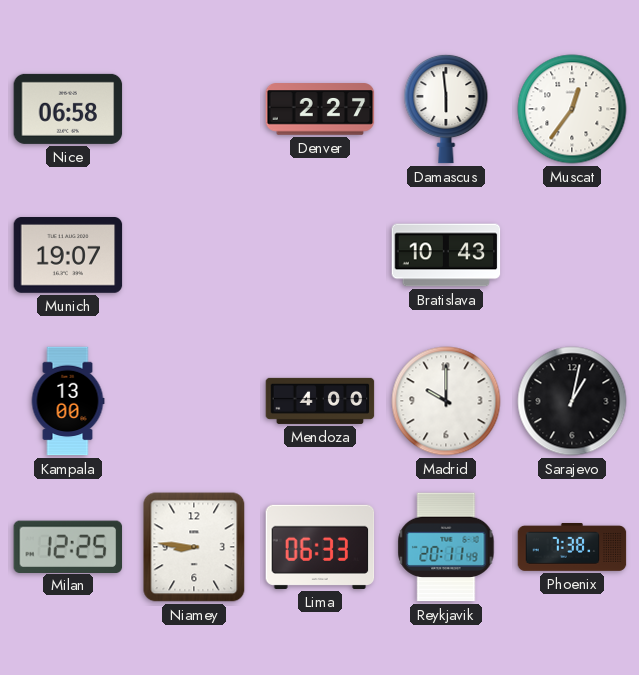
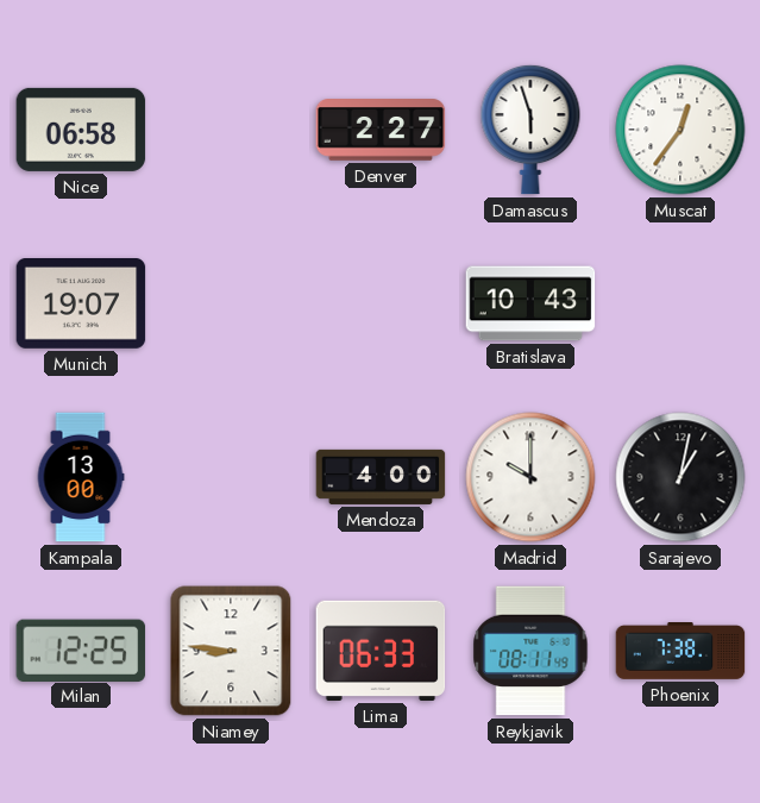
Damascus: 5:59 -> 5:57 (530, 130)
Reykjavik: 20:11 -> 08:11 (530, 651)
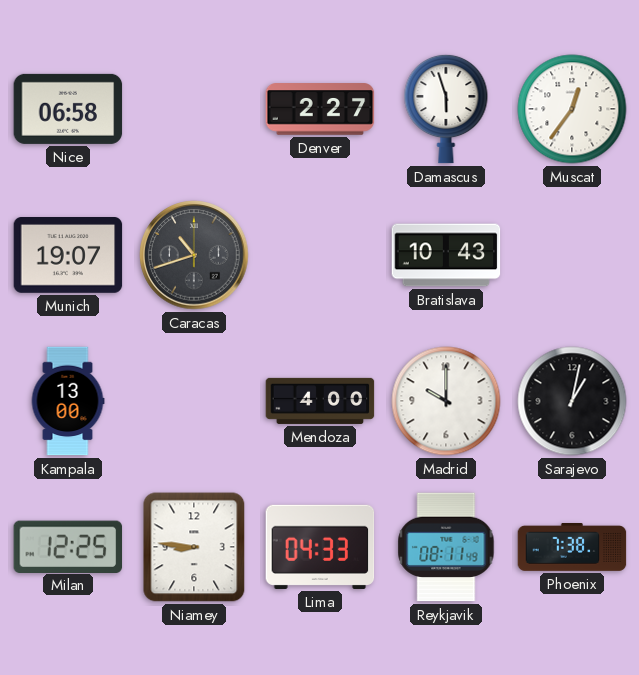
Caracas: none -> 10:42 (194, 255)
Lima: 06:33 -> 04:33 (320, 547)
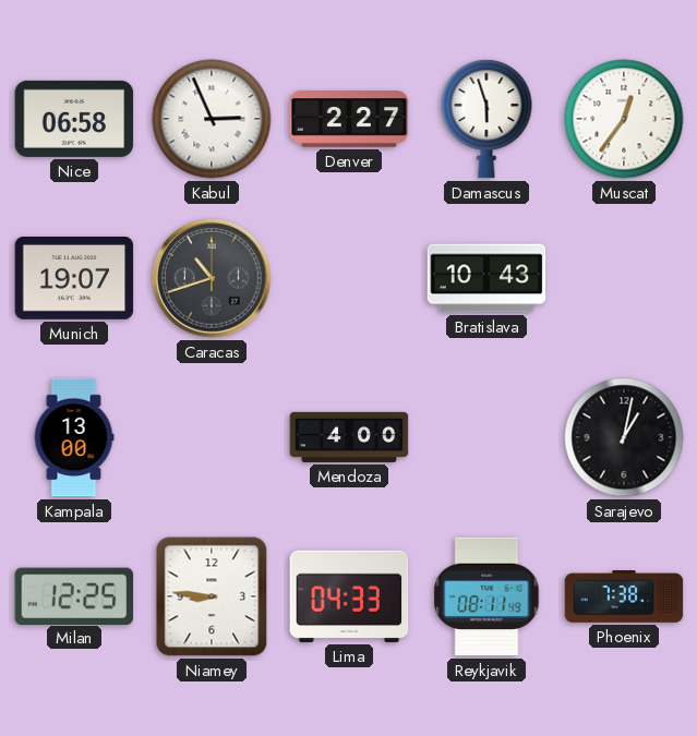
Kabul: none -> 2:56 (212, 119)
Madrid: 10:00 -> none (446, 401)
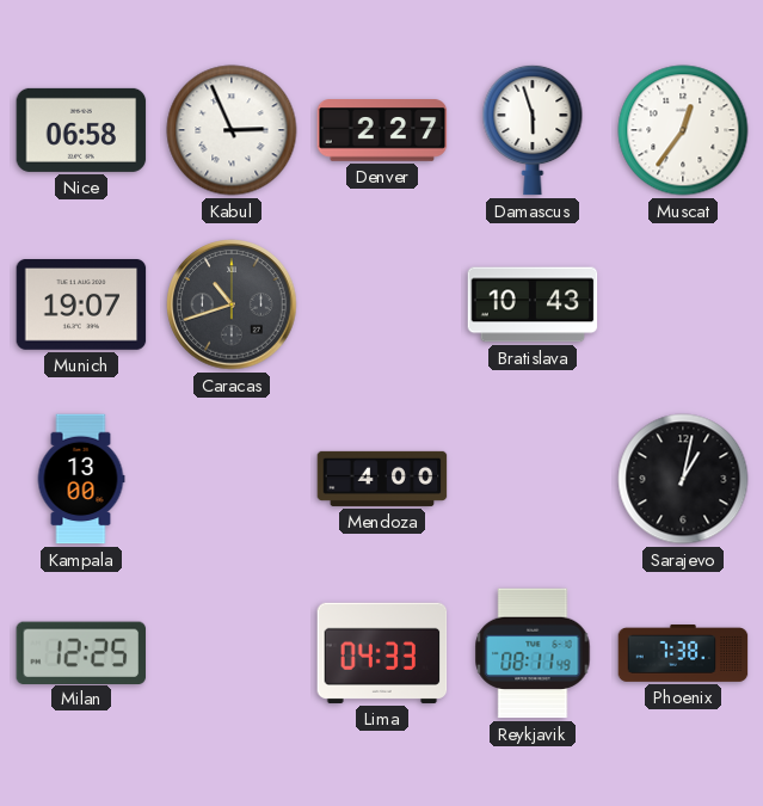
Niamey: 8:46 -> none (212, 596)
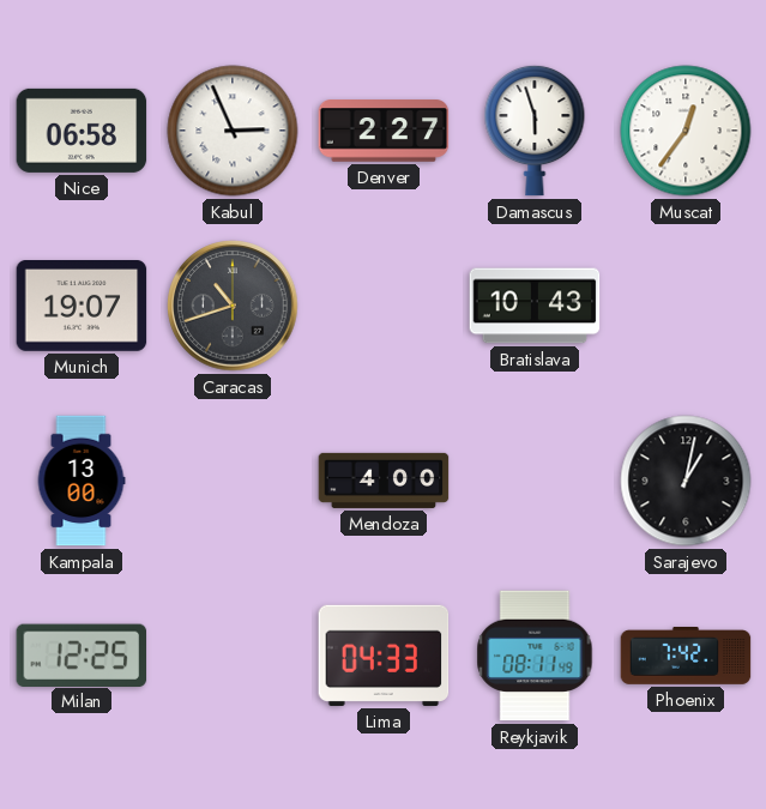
Phoenix: 7:38 -> 7:42 (686, 657)
